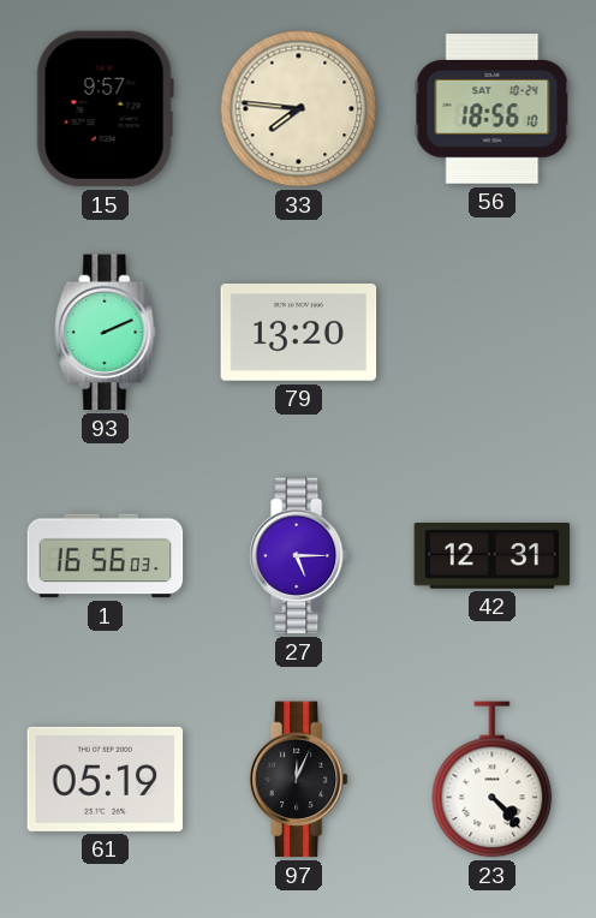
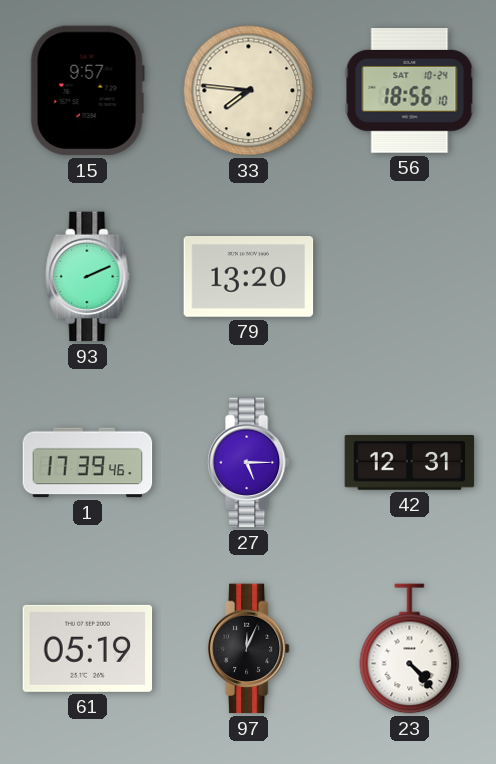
1: 16:56 -> 17:39 (88, 463)
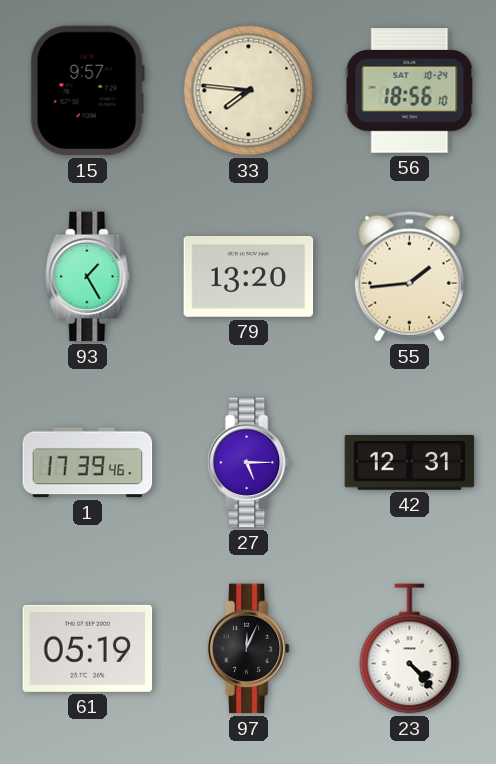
93: 2:11 -> 1:25 (88, 277)
55: none -> 1:44 (409, 276)
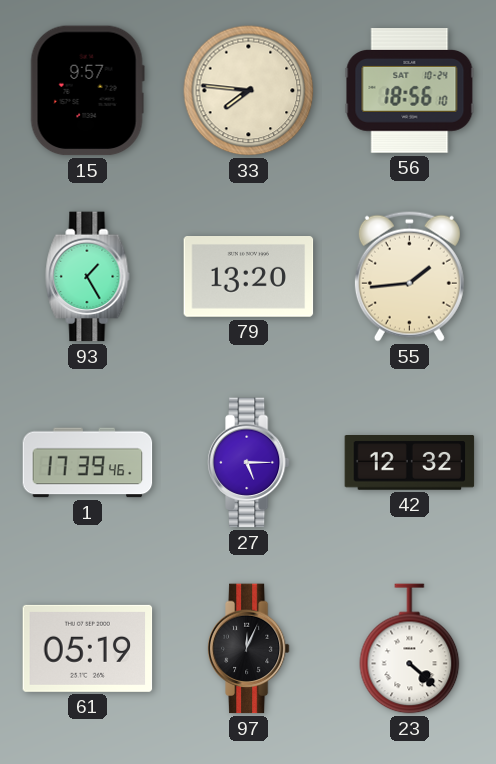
42: 12:31 -> 12:32 (410, 463)
23: 4:23 -> 4:22 (410, 649)
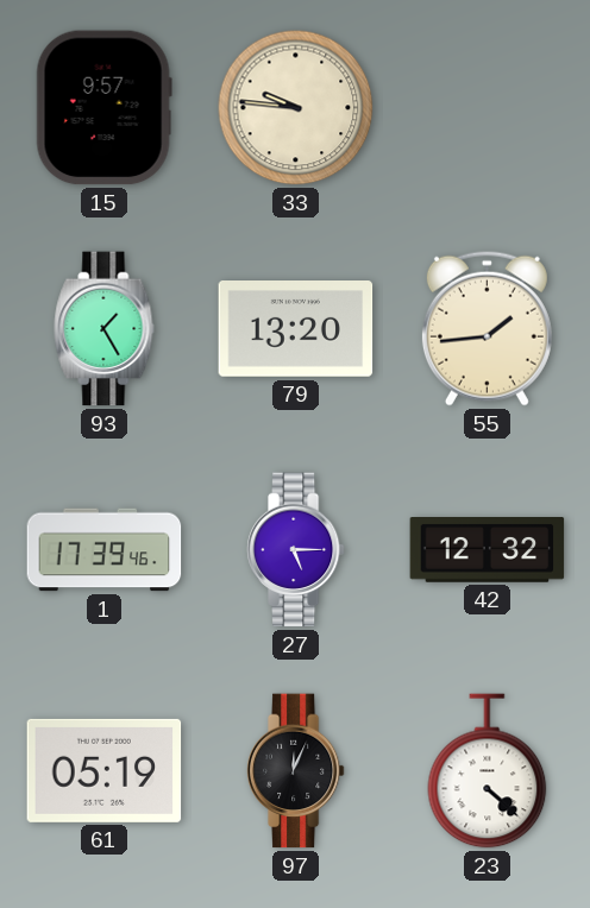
33: 7:46 -> 9:46 (296, 108)
56: 18:56 -> none (410, 91)
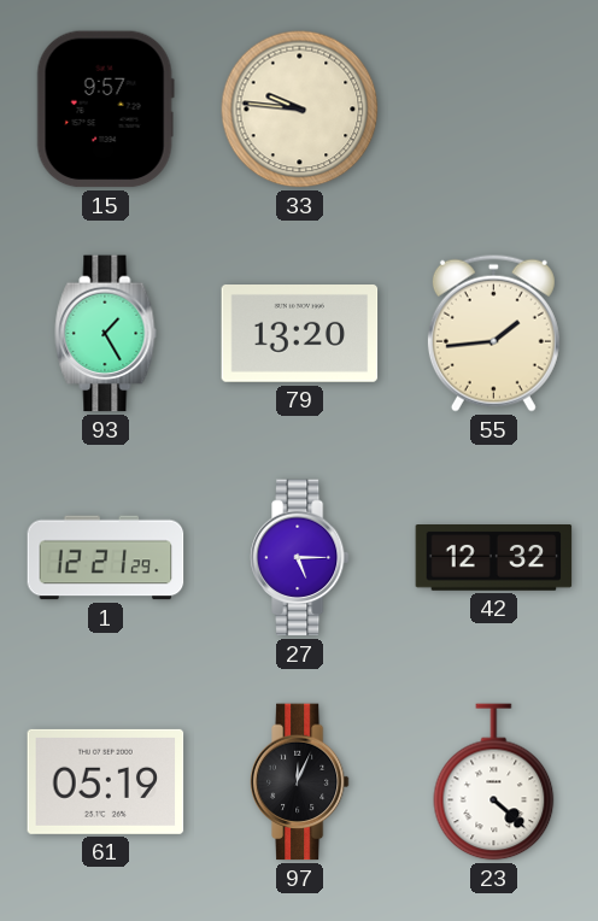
1: 17:39 -> 12:21 (106, 558)
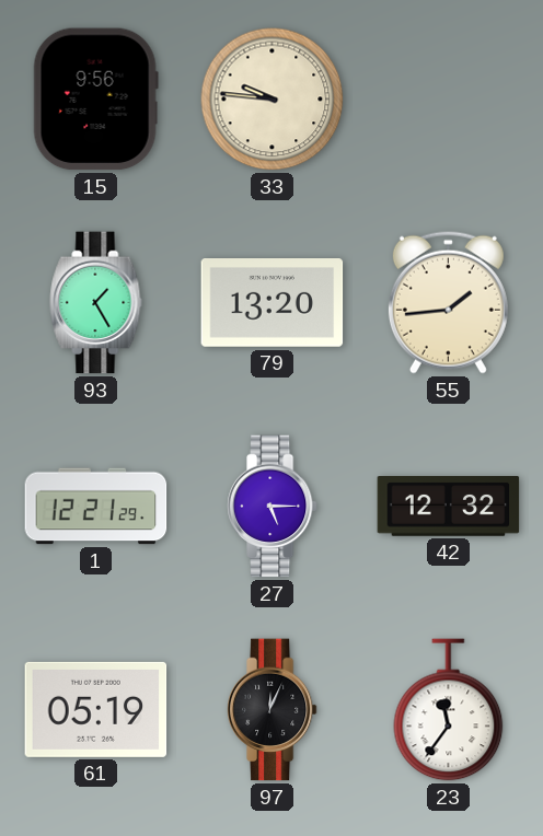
15: 9:57 -> 9:56 (95, 100)
23: 4:22 -> 11:36 (449, 710)
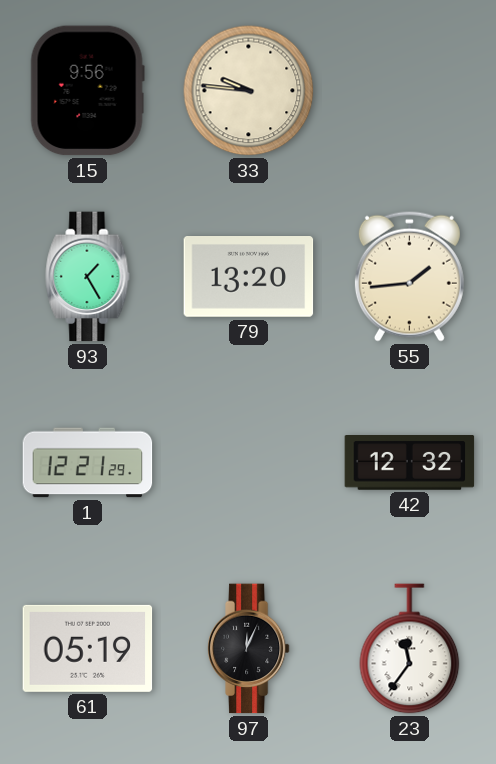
27: 5:15 -> none (271, 507)
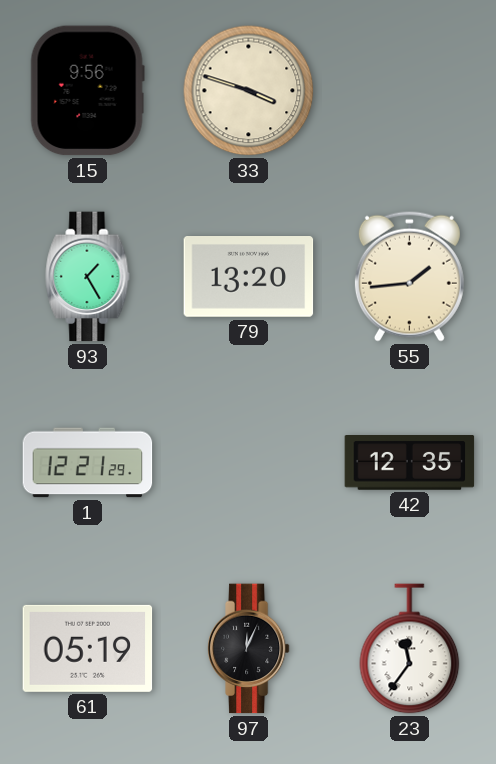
33: 9:46 -> 3:48 (249, 91)
42: 12:32 -> 12:35 (410, 463)
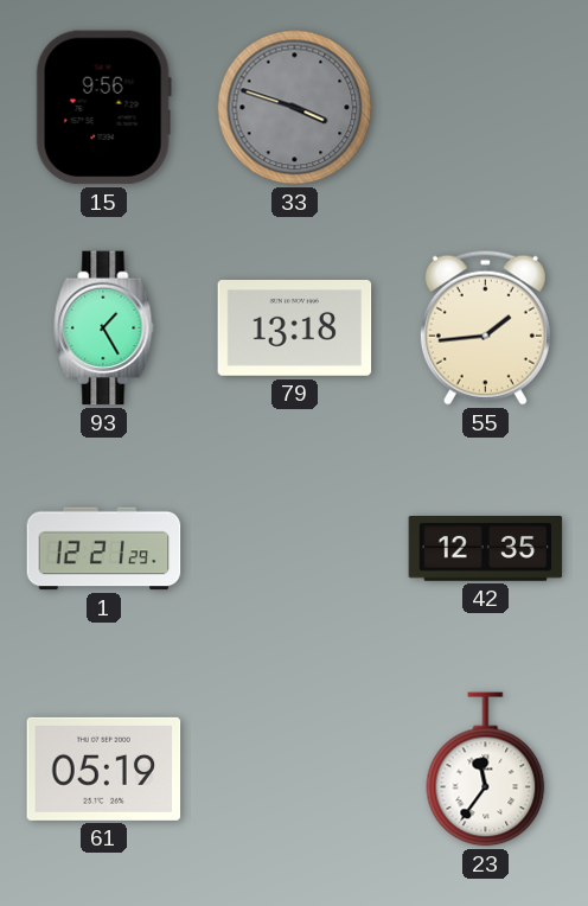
33 dial: cream -> grey (295, 108)
79: 13:20 -> 13:18 (295, 328)
97: 12:04 -> none (248, 649)
